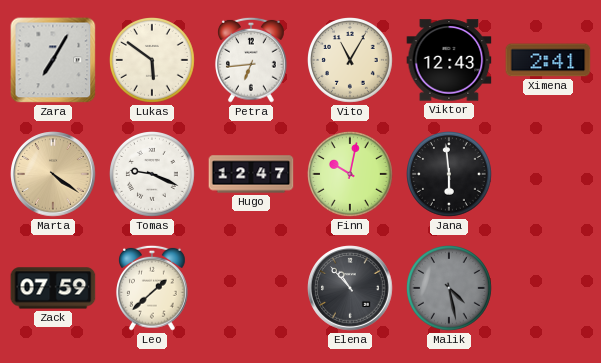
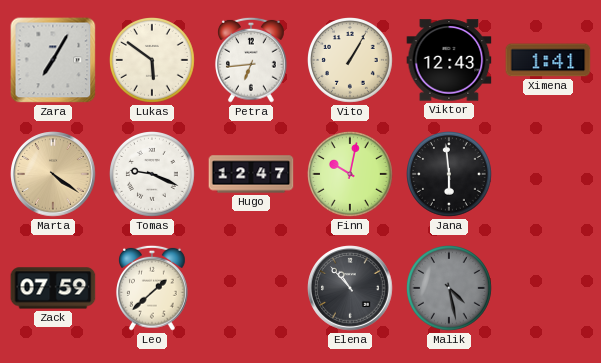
Vito: 11:05 -> 1:05 (351, 61)
Ximena: 2:41 -> 1:41 (548, 60)
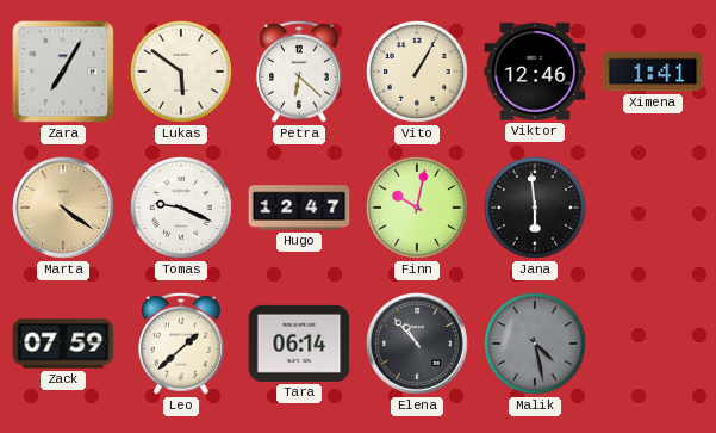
Petra: 6:44 -> 6:22 (300, 72)
Viktor: 12:43 -> 12:46 (535, 72)
Tara: none -> 06:14 (299, 344)
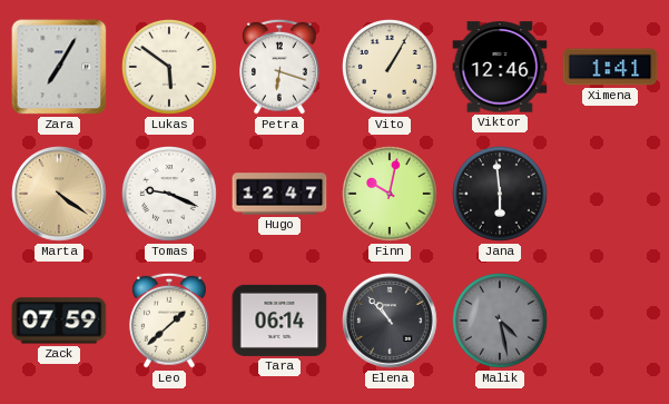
Petra: 6:22 -> 6:18 (281, 67)
